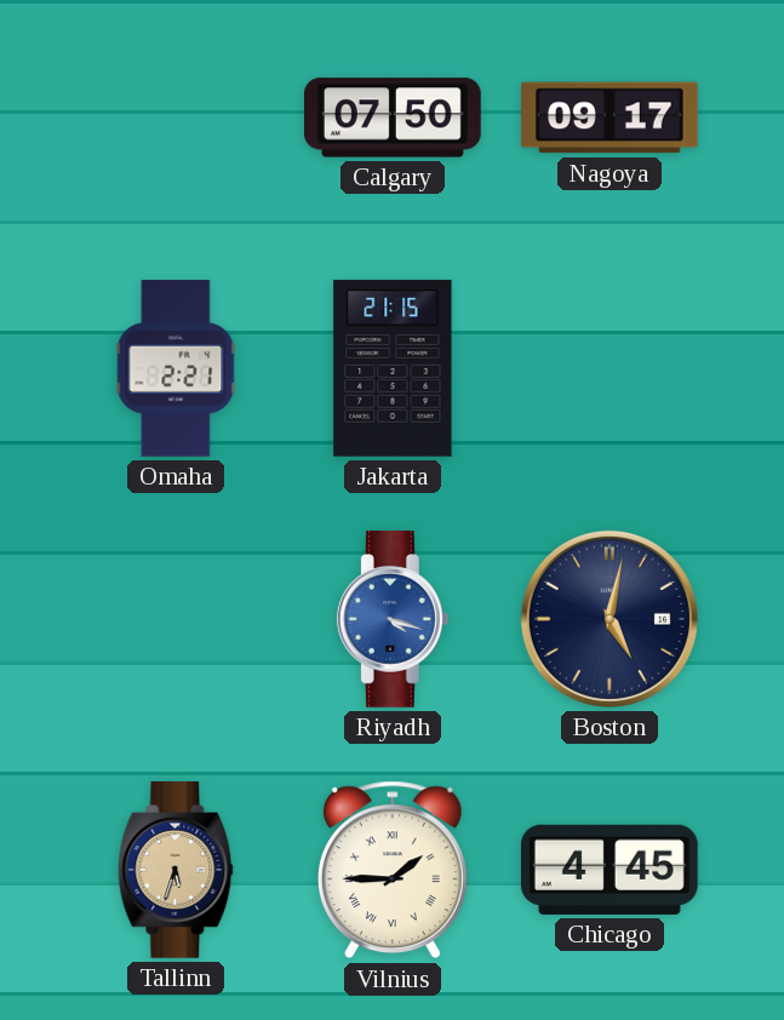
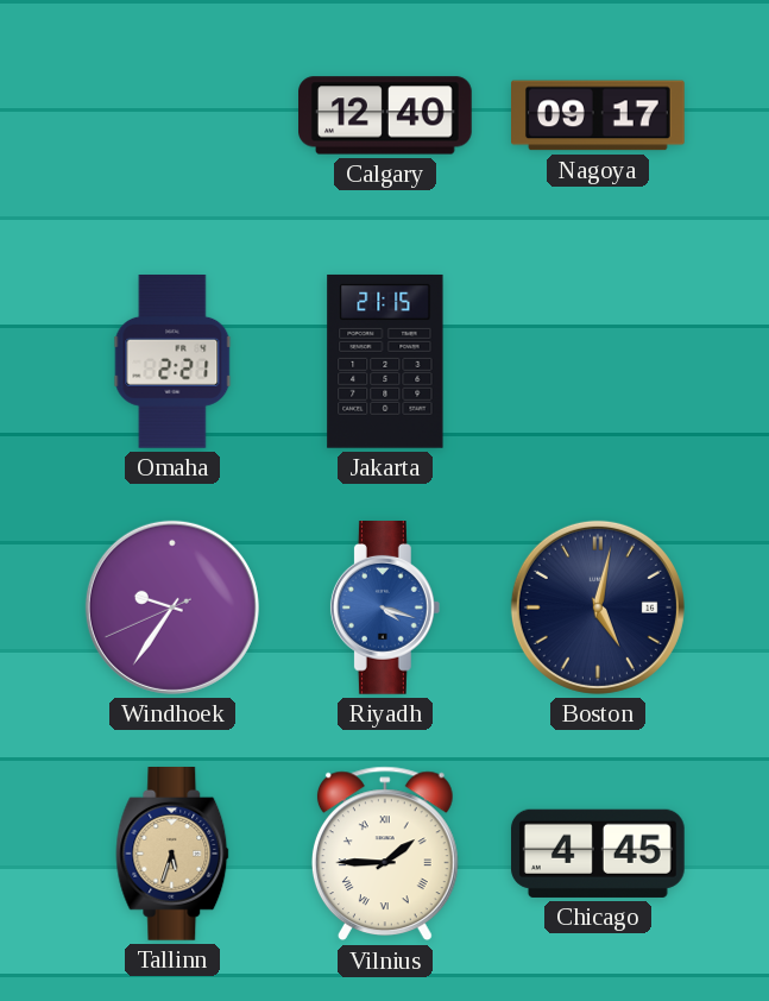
Calgary: 07:50 -> 12:40 (386, 115)
Windhoek: none -> 9:35 (172, 607)
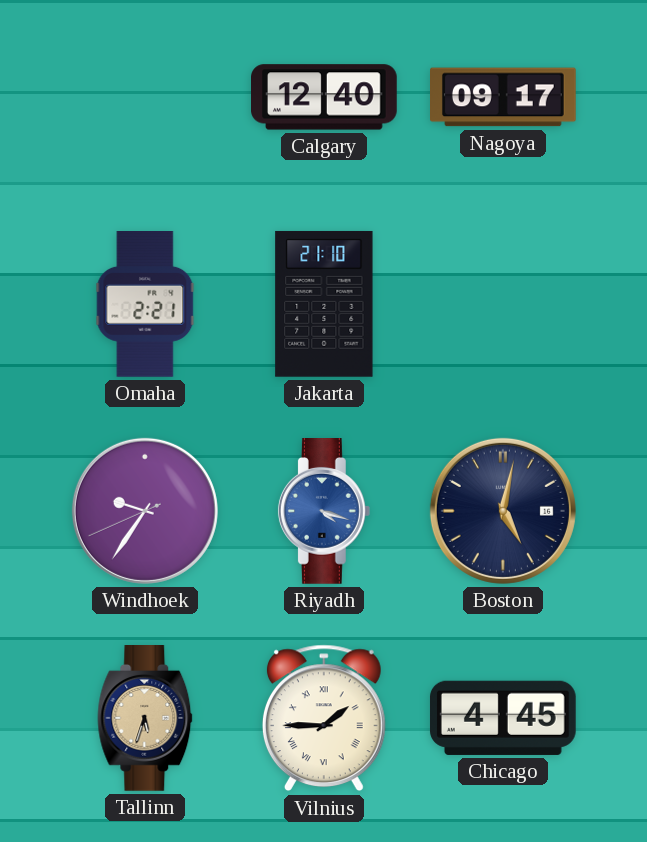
Jakarta: 21:15 -> 21:10 (324, 304)
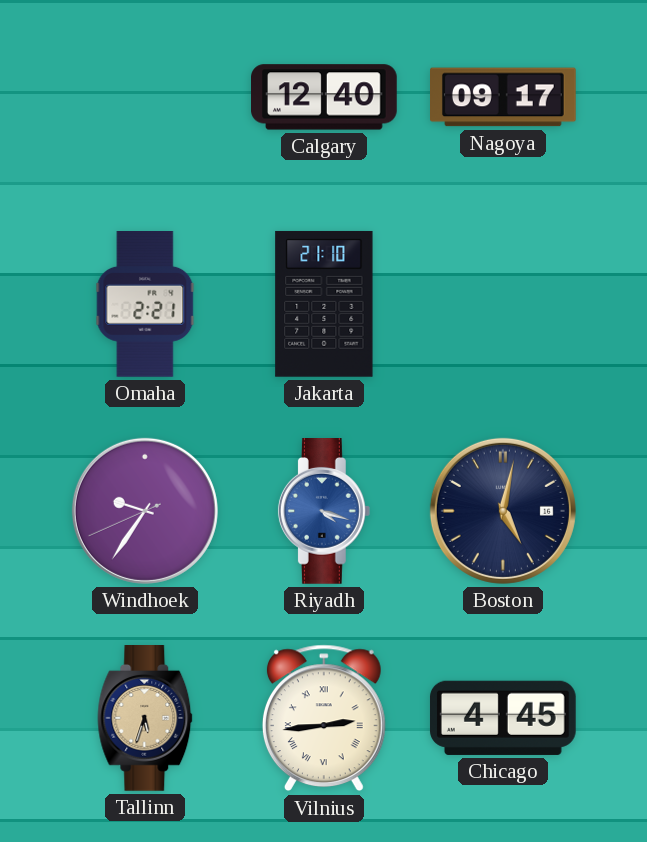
Vilnius: 1:45 -> 2:44 (324, 718)
